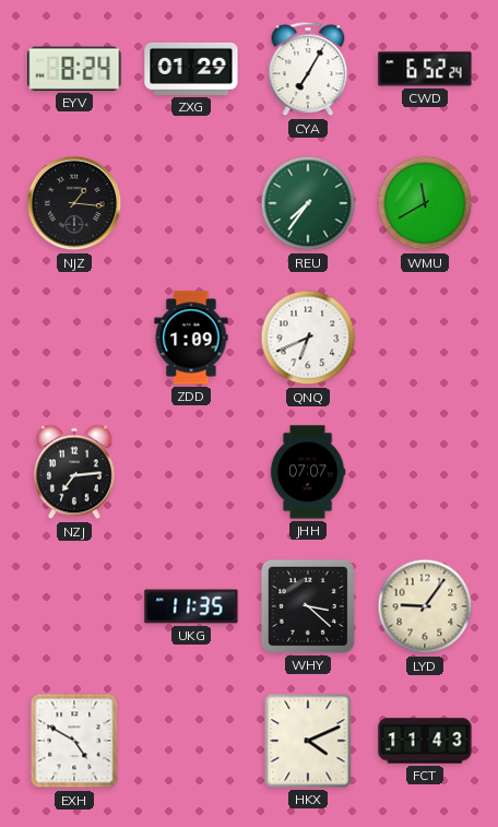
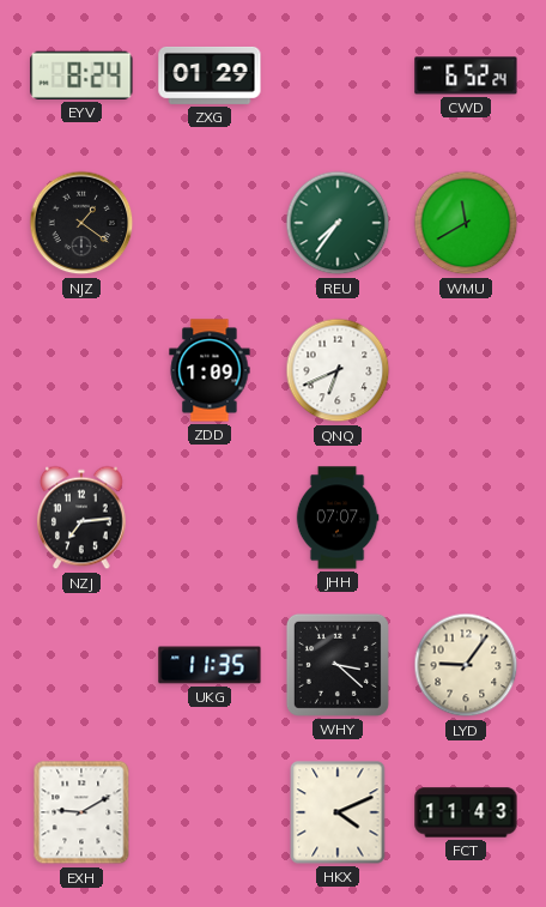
CYA: 7:05 -> none (308, 69)
NJZ: 1:16 -> 1:21 (81, 223)
EXH: 4:50 -> 9:10 (81, 812)
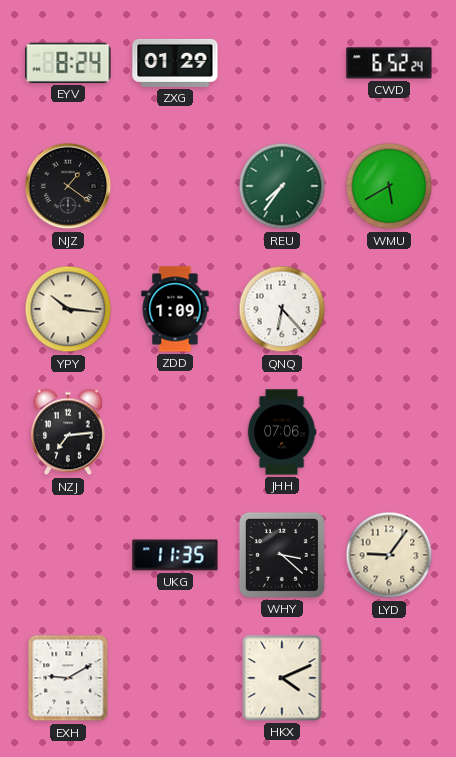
WMU: 11:40 -> 5:40 (389, 186)
YPY: none -> 10:16 (68, 309)
QNQ: 6:41 -> 6:23 (282, 309)
JHH: 07:07 -> 07:06 (282, 432)
FCT: 11:43 -> none (466, 812)
